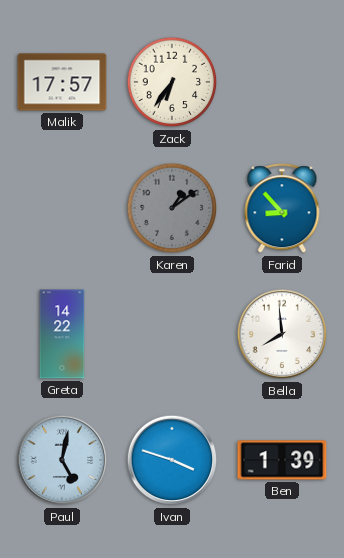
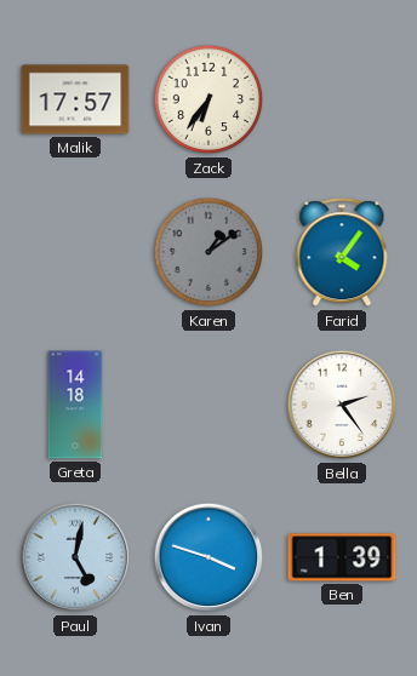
Farid: 8:53 -> 4:06 (342, 253)
Greta: 14:22 -> 14:18 (75, 405)
Bella: 7:59 -> 2:24 (342, 405)
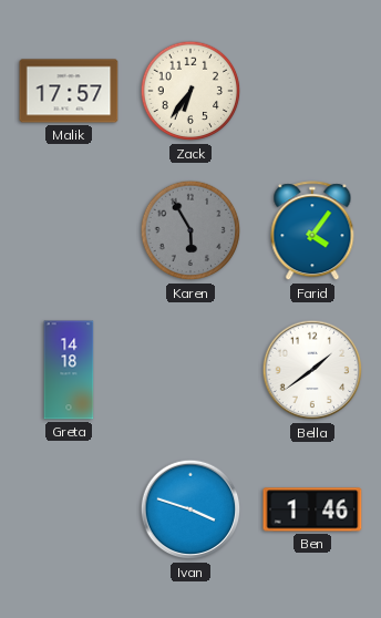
Karen: 1:09 -> 5:55 (190, 230)
Bella: 2:24 -> 1:39 (312, 370)
Paul: 5:02 -> none (75, 557)
Ben: 1:39 -> 1:46 (312, 509)
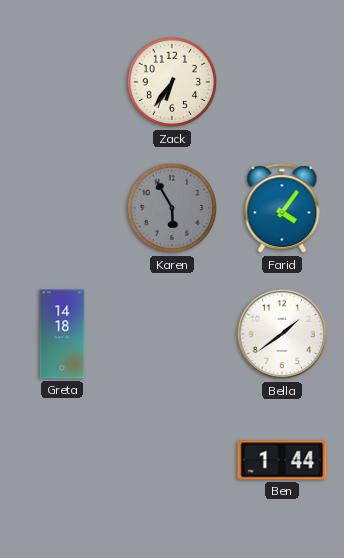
Malik: 17:57 -> none (69, 91)
Ivan: 3:48 -> none (190, 509)
Ben: 1:46 -> 1:44 (282, 460)
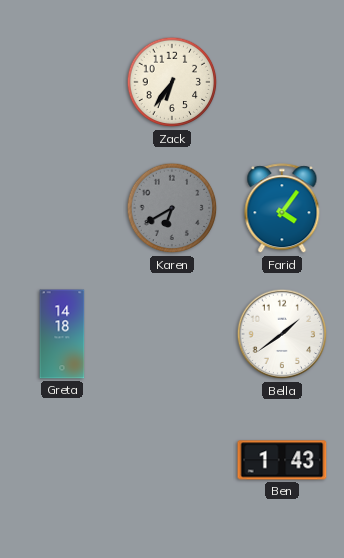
Karen: 5:55 -> 6:40 (172, 208)
Ben: 1:44 -> 1:43 (282, 460)
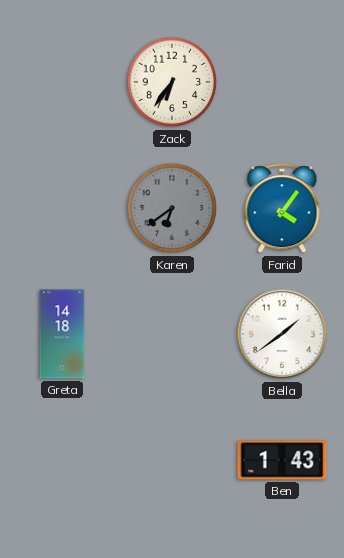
Karen: 6:40 -> 6:39 (172, 208)
